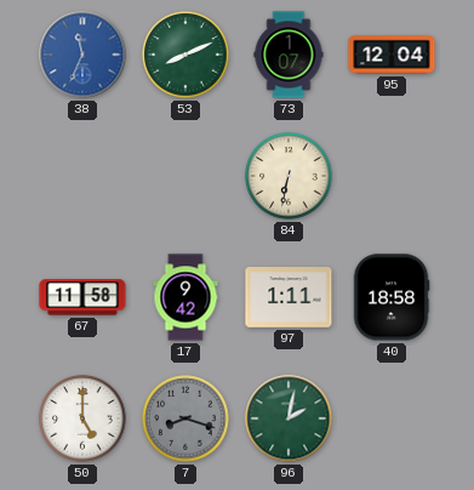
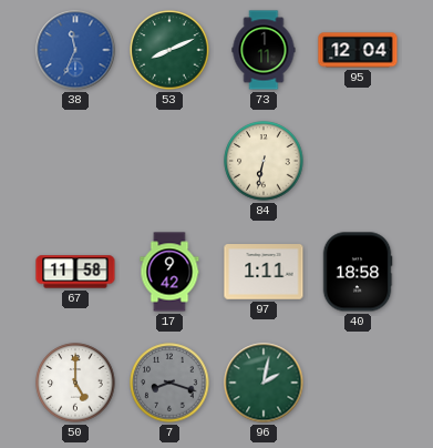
73: 1:07 -> 1:11 (264, 50)
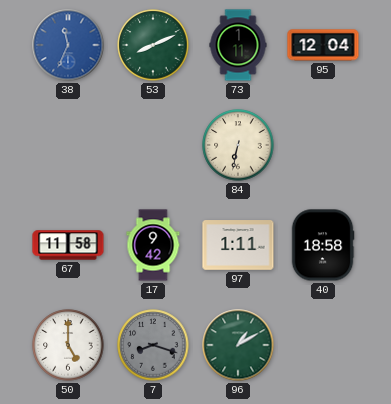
96: 2:02 -> 1:10 (238, 345)
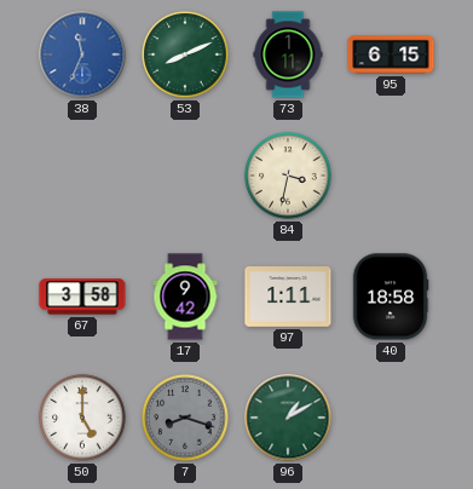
95: 12:04 -> 6:15 (391, 54)
84: 6:32 -> 3:32 (288, 176)
67: 11:58 -> 3:58 (82, 297)
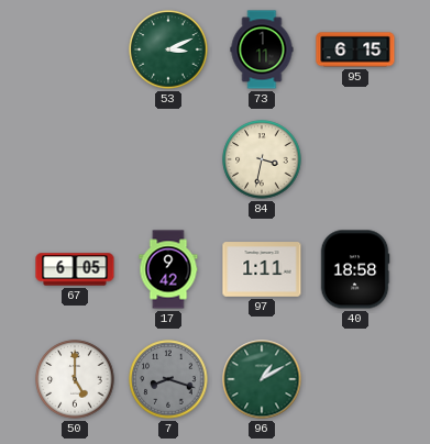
38: 11:34 -> none (82, 54)
53: 8:11 -> 3:11 (168, 49)
67: 3:58 -> 6:05 (75, 269)
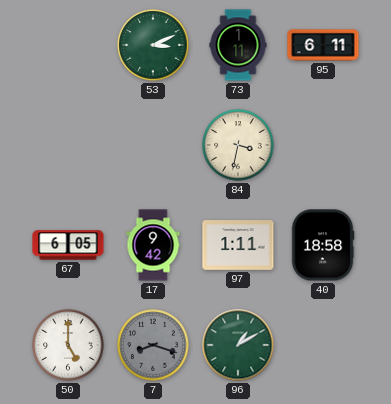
95: 6:15 -> 6:11 (323, 45)
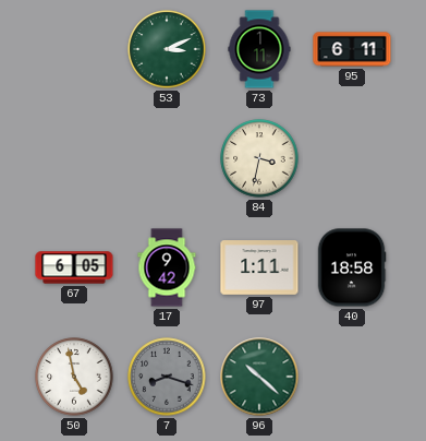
50: 5:00 -> 4:58 (74, 377)
96: 1:10 -> 10:22 (259, 377)
